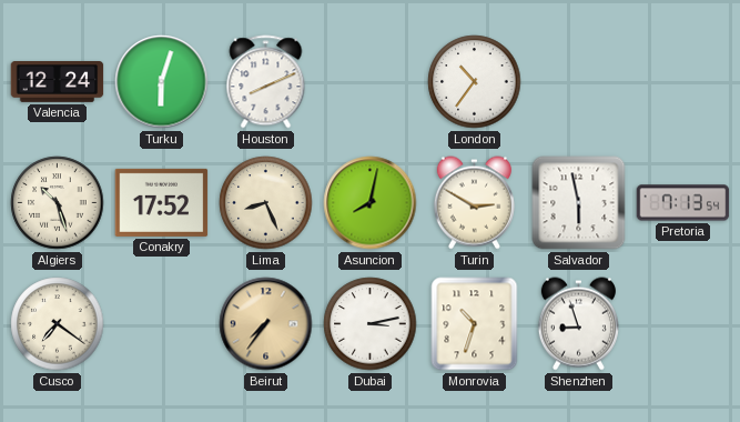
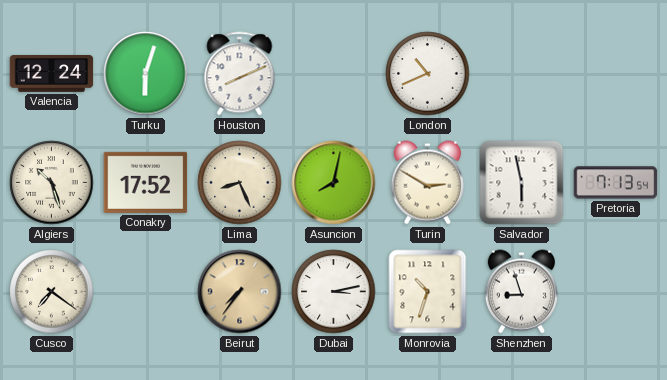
London: 10:36 -> 10:41 (428, 74)
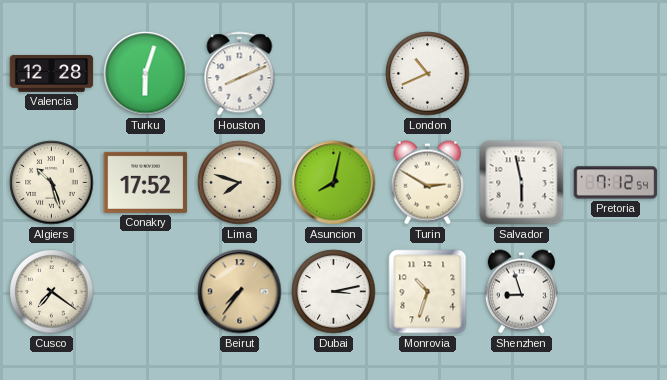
Valencia: 12:24 -> 12:28 (52, 74)
Lima: 8:26 -> 7:48 (240, 183)
Pretoria: 7:13 -> 7:12 (616, 183)
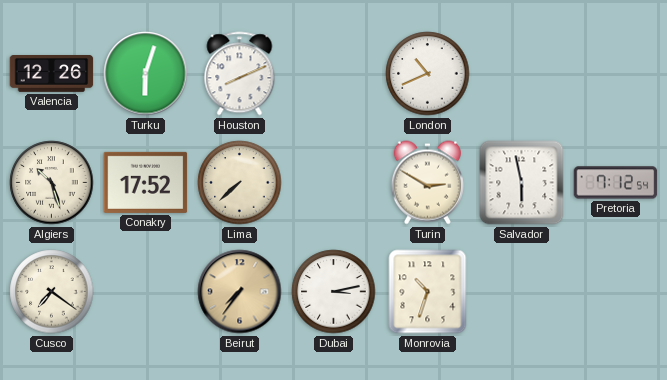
Valencia: 12:28 -> 12:26 (52, 74)
Lima: 7:48 -> 7:38 (240, 183)
Asuncion: 8:02 -> none (334, 183)
Shenzhen: 8:57 -> none (521, 292)
